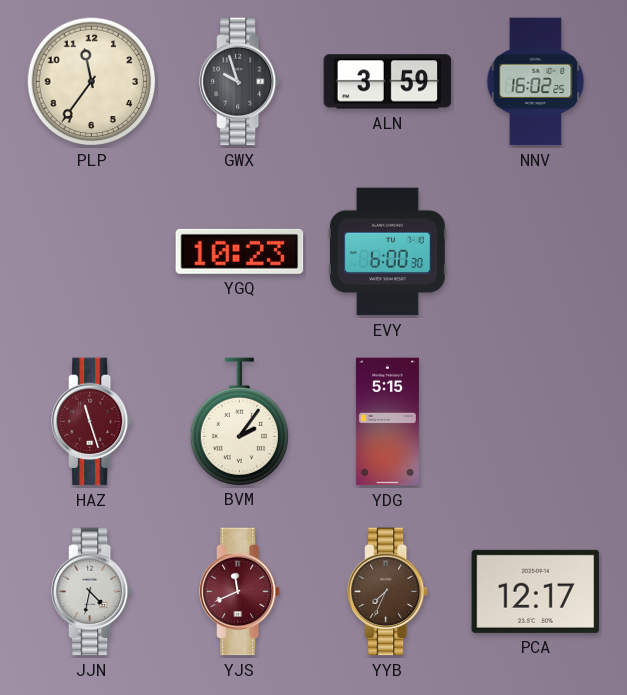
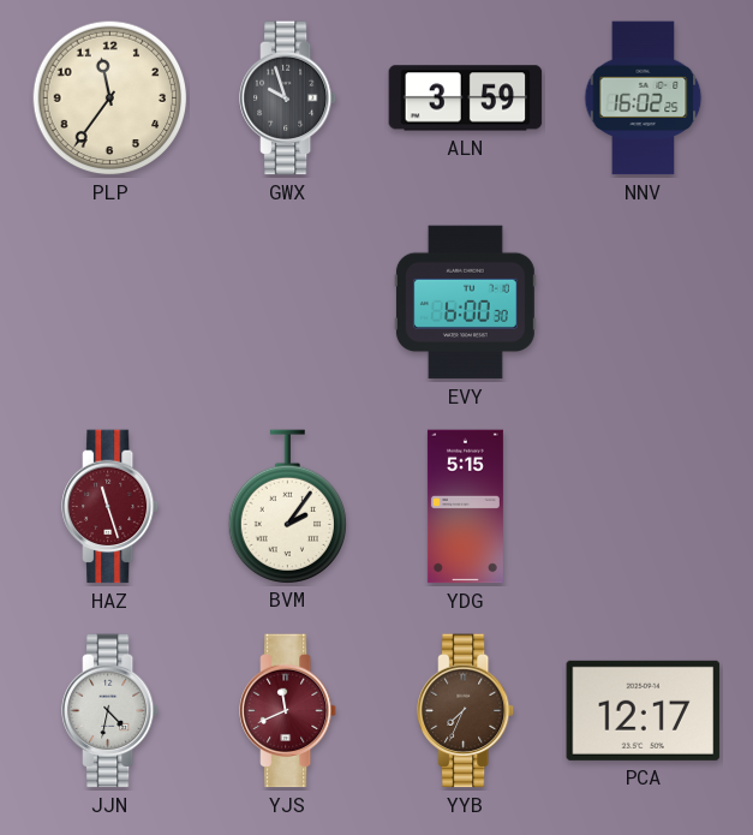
YGQ: 10:23 -> none (240, 251)
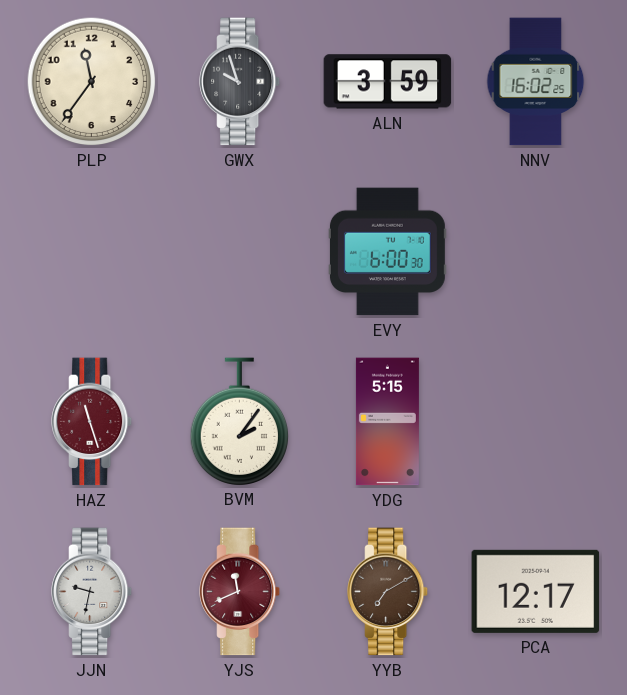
JJN: 4:32 -> 9:32 (93, 592)
YYB: 7:34 -> 7:10 (389, 592)
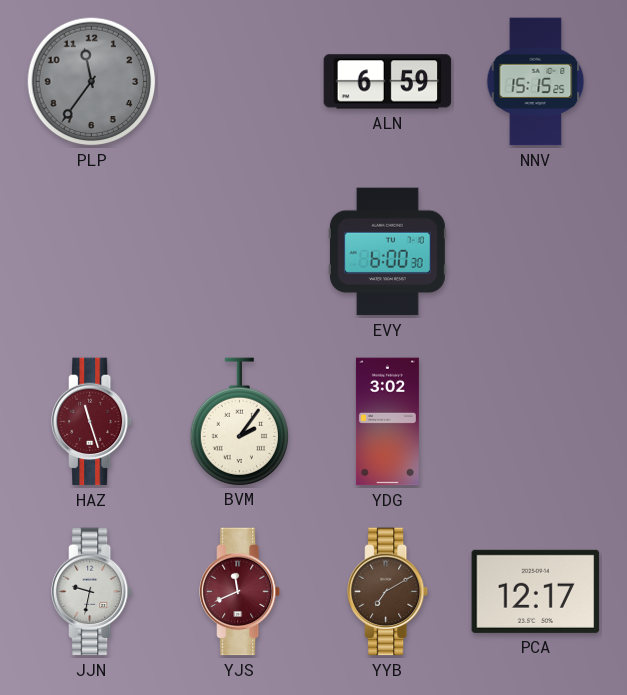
PLP dial: cream -> grey (92, 82)
GWX: 9:57 -> none (241, 82)
ALN: 3:59 -> 6:59 (388, 82)
NNV: 16:02 -> 15:15 (536, 82)
YDG: 5:15 -> 3:02 (387, 422)
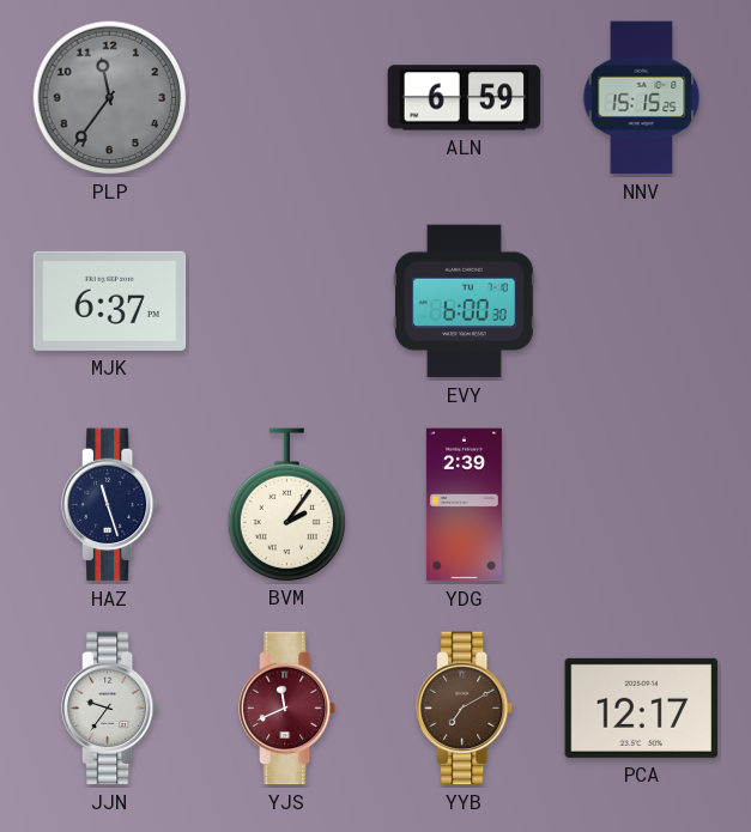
MJK: none -> 6:37 (110, 300)
HAZ dial: burgundy -> navy (111, 505)
YDG: 3:02 -> 2:39 (464, 505)
JJN: 9:32 -> 9:36 (111, 709)
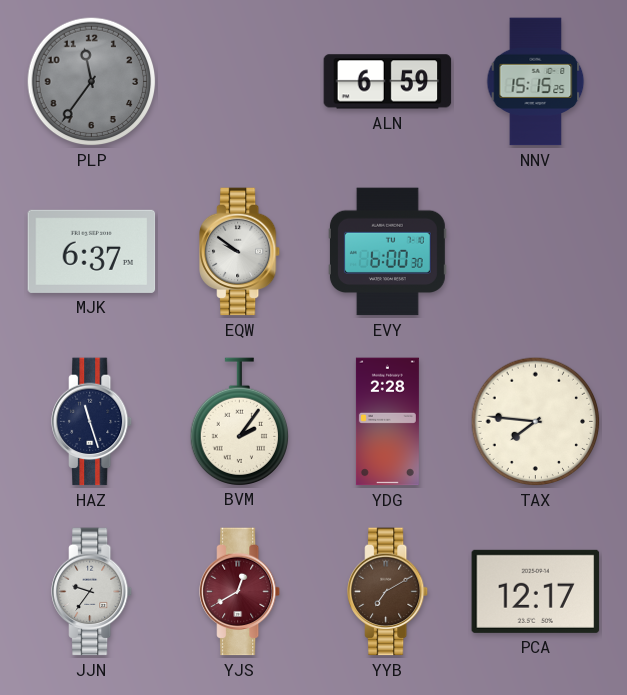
EQW: none -> 9:51 (241, 252)
YDG: 2:39 -> 2:28 (387, 422)
TAX: none -> 7:46 (536, 422)
YJS: 11:41 -> 12:40 (241, 592)
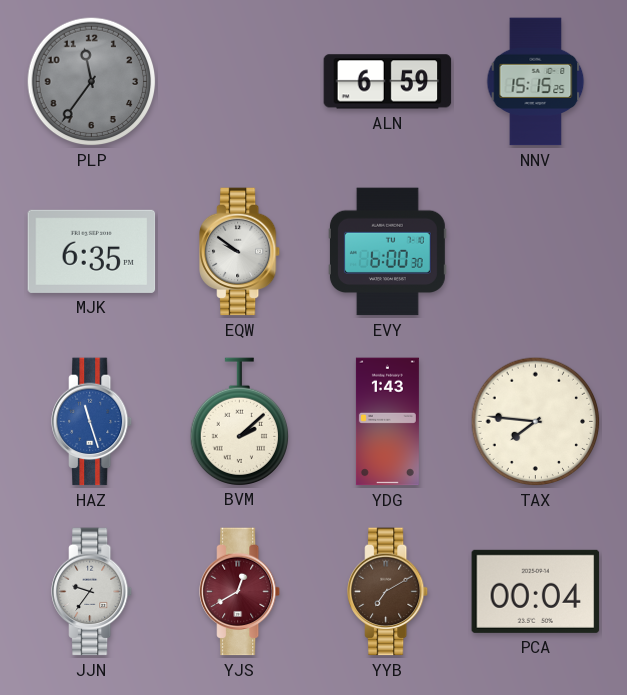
MJK: 6:37 -> 6:35 (92, 251)
HAZ dial: navy -> blue (93, 422)
BVM: 2:06 -> 2:08 (239, 421)
YDG: 2:28 -> 1:43 (387, 422)
PCA: 12:17 -> 00:04 (536, 591)
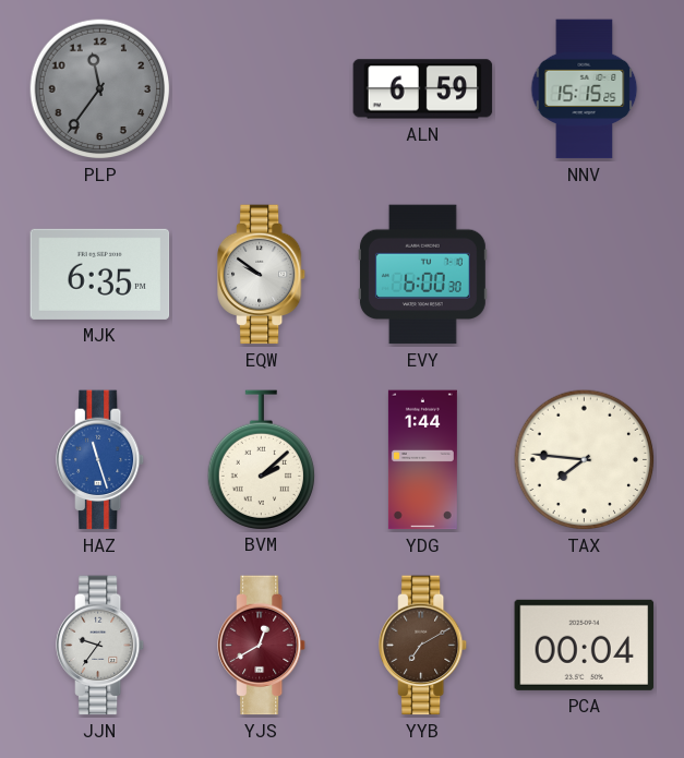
YDG: 1:43 -> 1:44 (422, 460)
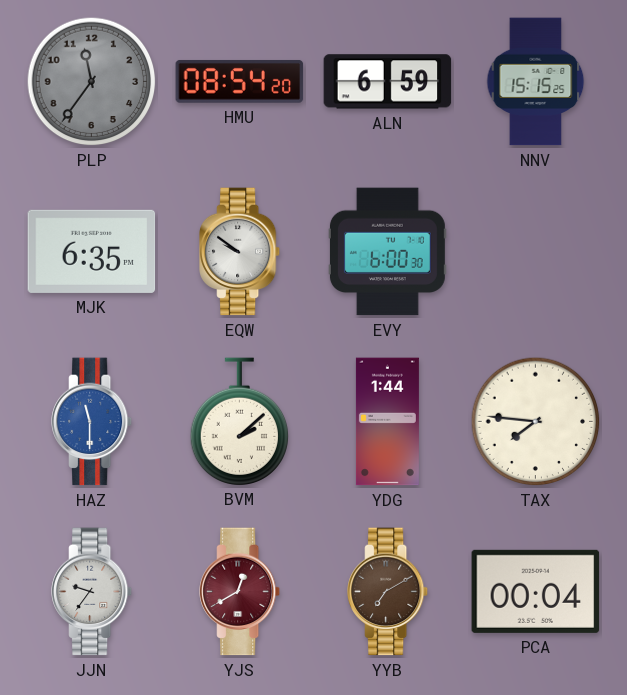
HMU: none -> 08:54 (240, 81)
HAZ: 11:27 -> 11:30 (93, 422)
